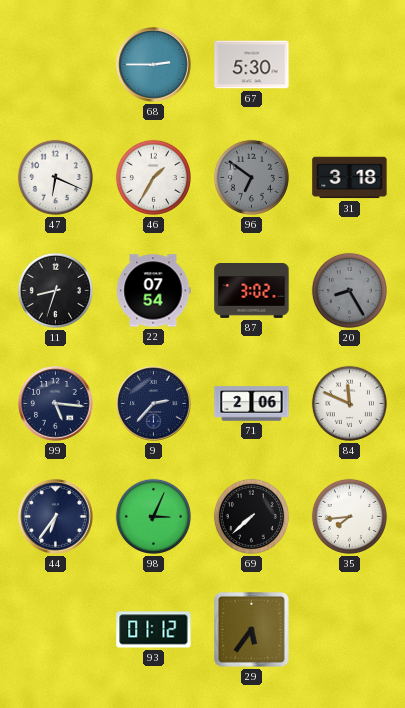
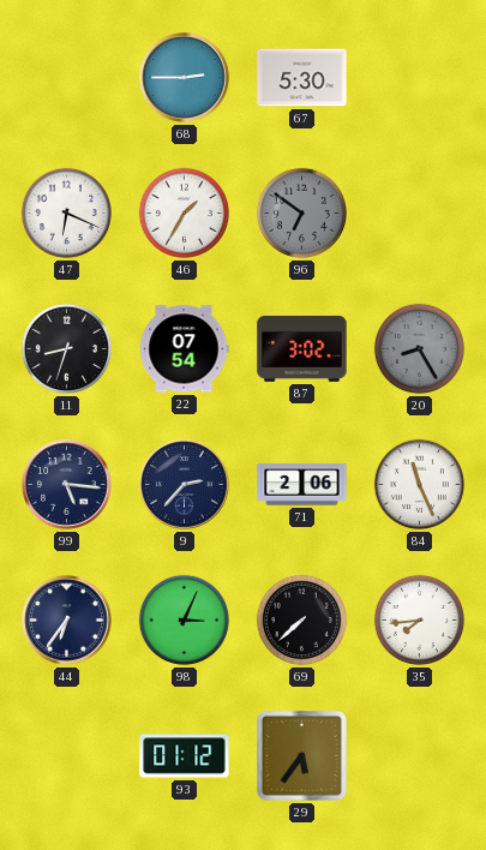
31: 3:18 -> none (350, 178)
84: 11:49 -> 11:26 (419, 484)
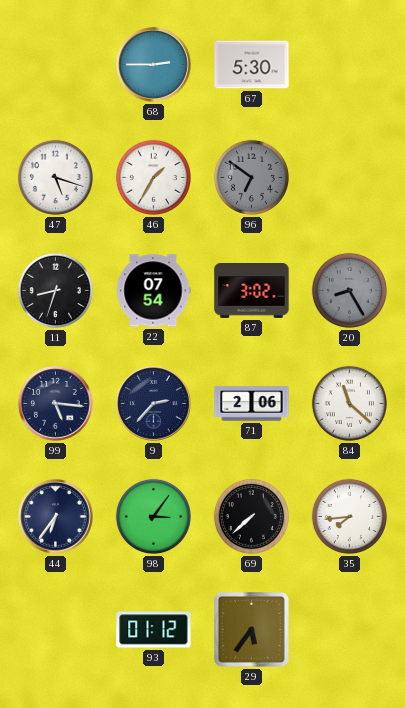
47: 6:19 -> 5:18 (55, 177)
84: 11:26 -> 11:22 (349, 403)
98: 3:04 -> 3:06 (153, 516)
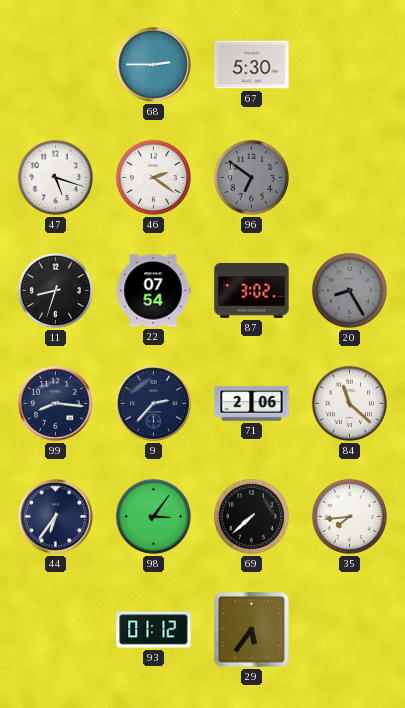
46: 1:35 -> 2:21 (153, 177)
99: 5:16 -> 8:16 (56, 404)
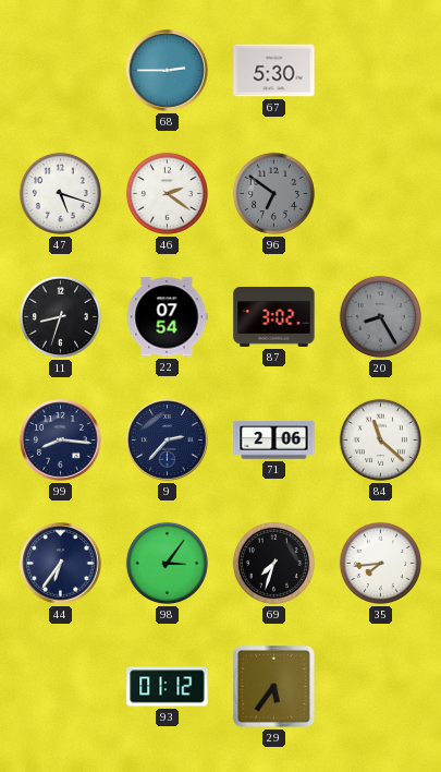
69: 7:38 -> 7:33 (273, 563)
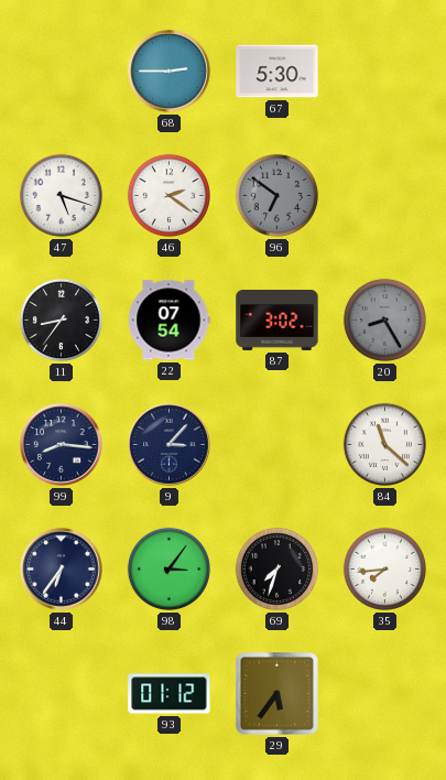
11: 8:33 -> 8:36 (61, 319)
9: 2:37 -> 3:07 (170, 445)
71: 2:06 -> none (274, 441)
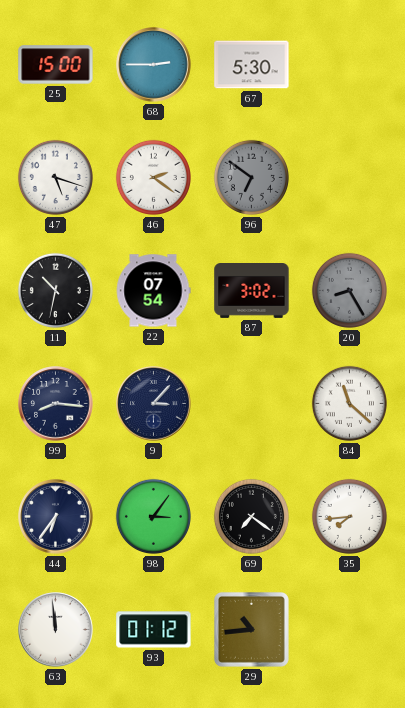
25: none -> 15:00 (56, 65)
11: 8:36 -> 10:32 (55, 290)
69: 7:33 -> 7:21 (251, 516)
63: none -> 11:59 (56, 630)
29: 5:36 -> 10:44 (251, 629)
